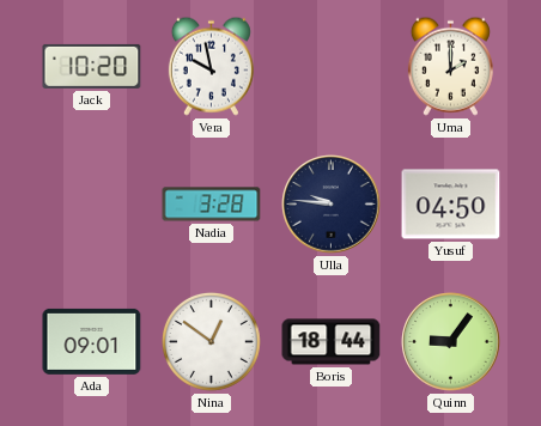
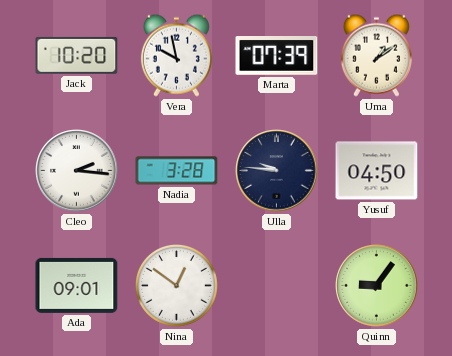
Marta: none -> 07:39 (277, 56)
Uma: 2:00 -> 1:09 (376, 55)
Cleo: none -> 2:16 (77, 171)
Boris: 18:44 -> none (332, 342)
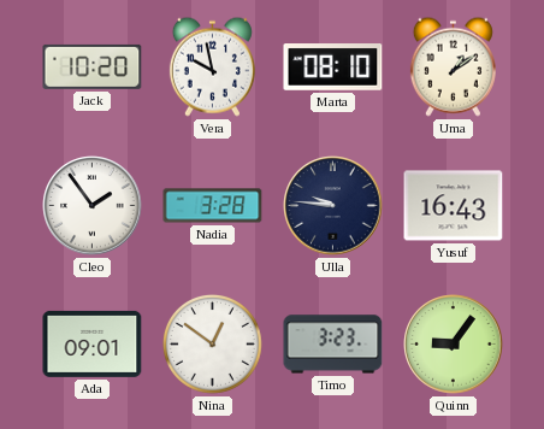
Marta: 07:39 -> 08:10 (333, 67)
Cleo: 2:16 -> 1:54 (93, 206)
Yusuf: 04:50 -> 16:43 (454, 206)
Timo: none -> 3:23 (333, 345)
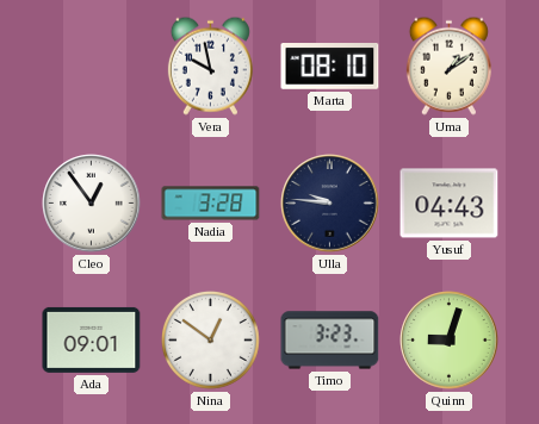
Jack: 10:20 -> none (93, 66)
Cleo: 1:54 -> 12:54 (92, 204)
Yusuf: 16:43 -> 04:43 (450, 204)
Quinn: 9:06 -> 9:03 (450, 341)
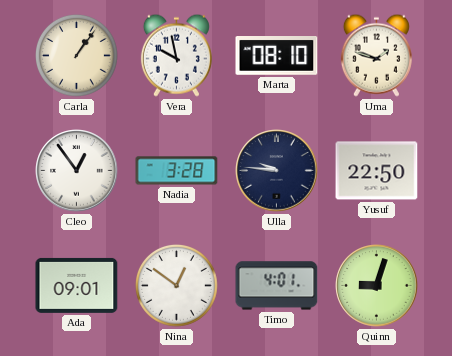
Carla: none -> 1:06 (77, 56)
Uma: 1:09 -> 1:48 (376, 55)
Yusuf: 04:43 -> 22:50 (377, 171)
Timo: 3:23 -> 4:01 (277, 286)
